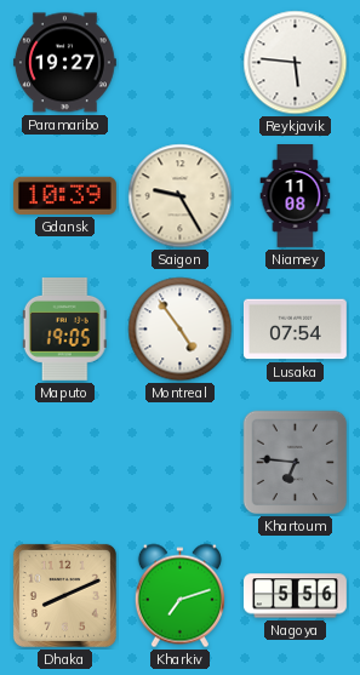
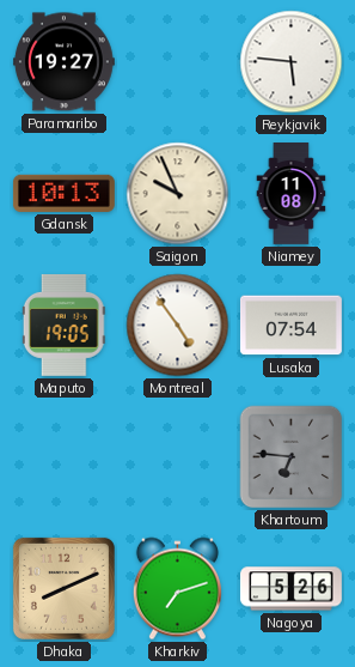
Gdansk: 10:39 -> 10:13 (63, 193)
Saigon: 9:25 -> 9:56 (178, 194)
Nagoya: 5:56 -> 5:26 (290, 589)
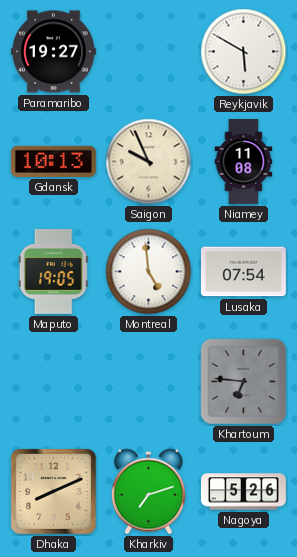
Reykjavik: 5:46 -> 5:50 (244, 52)
Montreal: 4:54 -> 4:59 (149, 272)
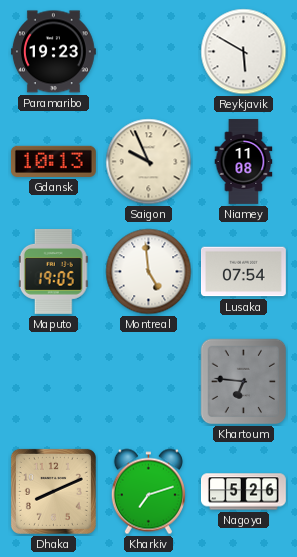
Paramaribo: 19:27 -> 19:23 (53, 52)
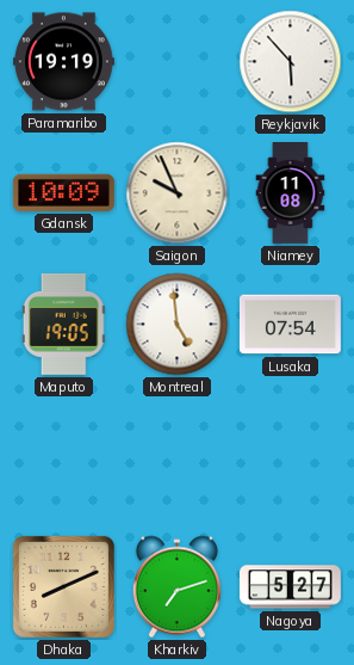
Paramaribo: 19:23 -> 19:19 (63, 62)
Reykjavik: 5:50 -> 5:53 (291, 62)
Gdansk: 10:13 -> 10:09 (63, 192)
Khartoum: 6:46 -> none (244, 382)
Nagoya: 5:26 -> 5:27 (290, 587)
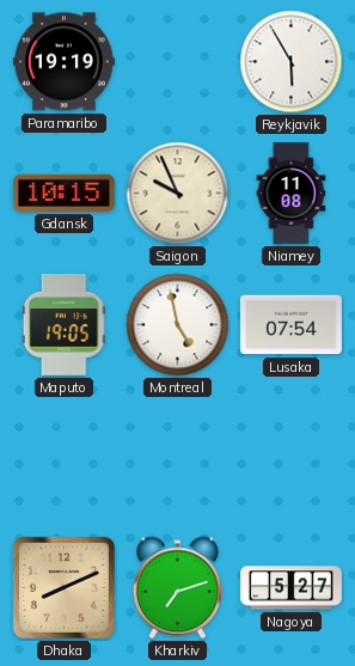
Reykjavik: 5:53 -> 5:55 (292, 62)
Gdansk: 10:09 -> 10:15 (63, 193)
Montreal: 4:59 -> 4:58 (178, 325)
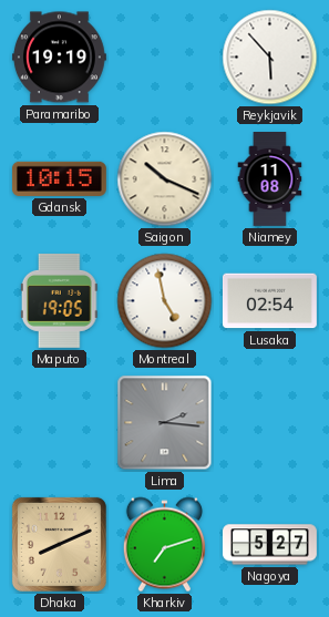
Reykjavik: 5:55 -> 5:53 (270, 58)
Saigon: 9:56 -> 10:19 (165, 179)
Lusaka: 07:54 -> 02:54 (269, 301)
Lima: none -> 2:16 (165, 423)
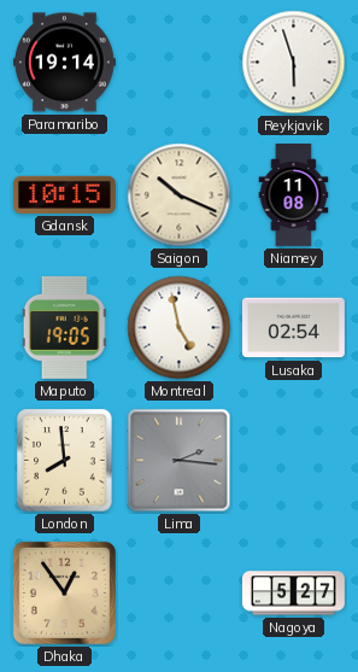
Paramaribo: 19:19 -> 19:14 (64, 63)
Reykjavik: 5:53 -> 5:57 (294, 63)
London: none -> 7:59 (65, 461)
Dhaka: 8:11 -> 12:54 (64, 592)
Kharkiv: 7:12 -> none (164, 545)
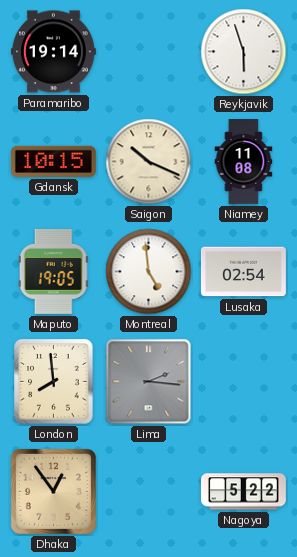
Montreal: 4:58 -> 4:59 (149, 272)
Nagoya: 5:27 -> 5:22 (243, 492)
